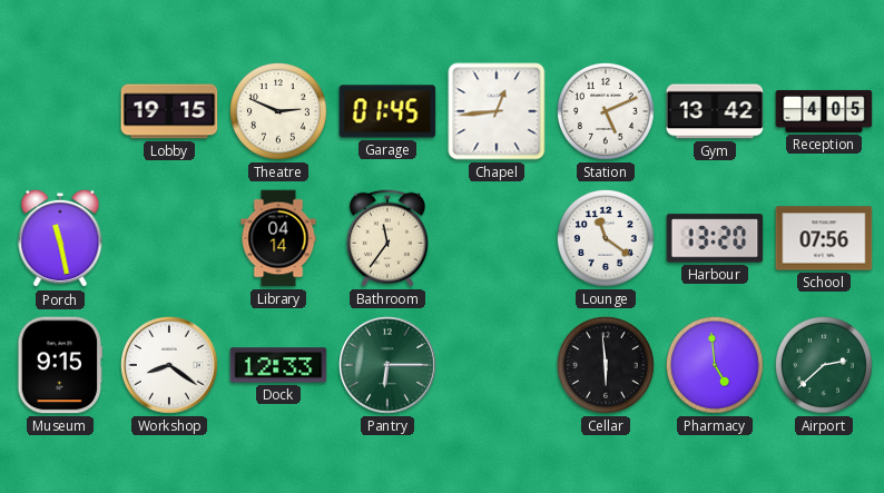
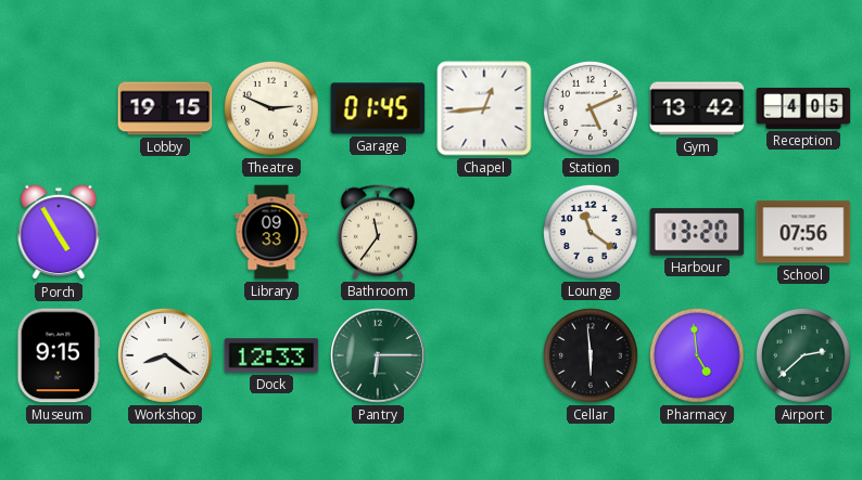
Porch: 11:28 -> 4:55 (59, 232)
Library: 04:14 -> 09:33 (271, 232)
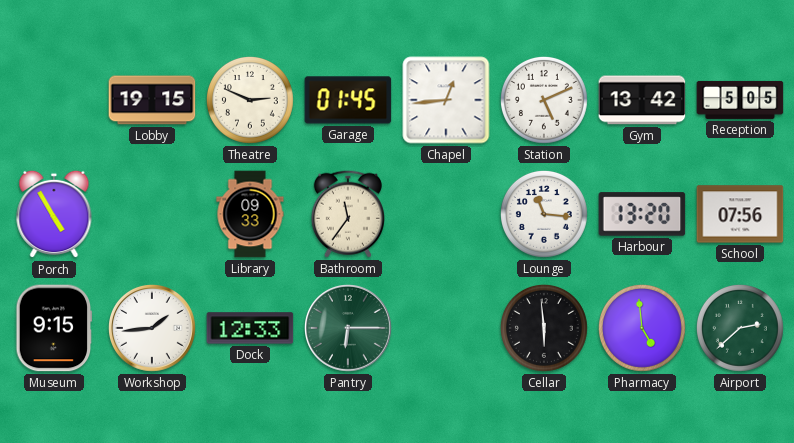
Reception: 4:05 -> 5:05 (740, 100)
Lounge: 11:21 -> 11:16 (544, 214)
Workshop: 8:21 -> 1:44 (153, 329)
